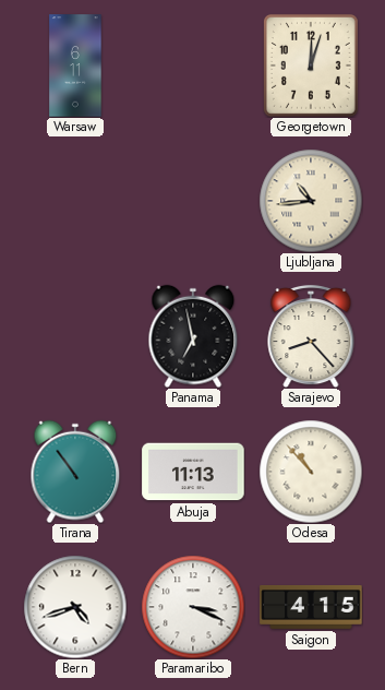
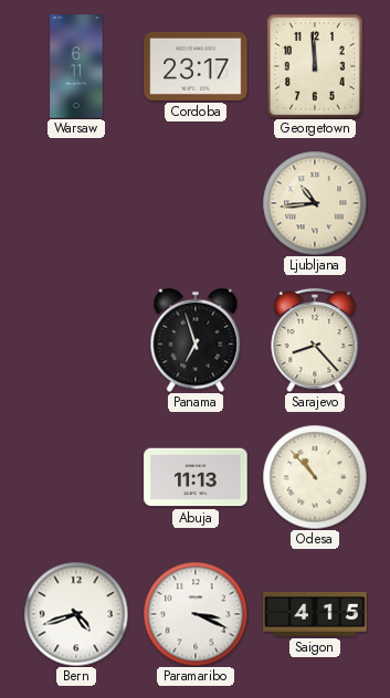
Cordoba: none -> 23:17 (196, 66)
Georgetown: 12:03 -> 11:59 (315, 66)
Panama: 6:58 -> 6:57 (196, 340)
Tirana: 10:54 -> none (75, 472)
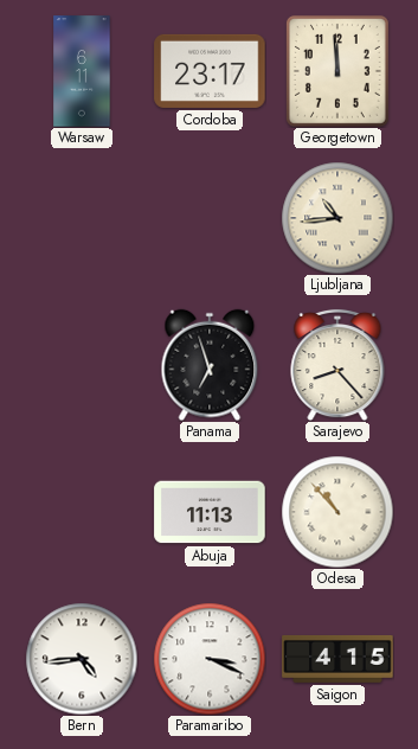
Bern: 4:42 -> 4:44 (82, 659)
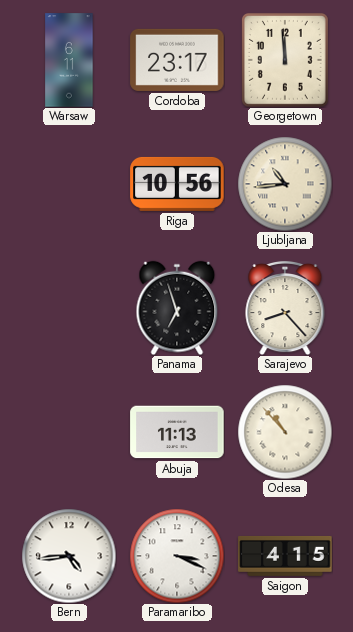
Riga: none -> 10:56 (177, 184)
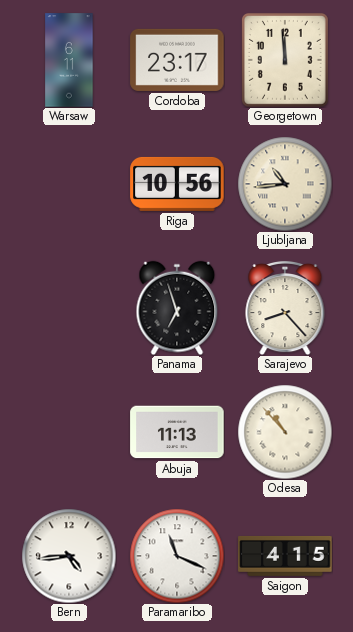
Paramaribo: 3:19 -> 11:19 (177, 556)
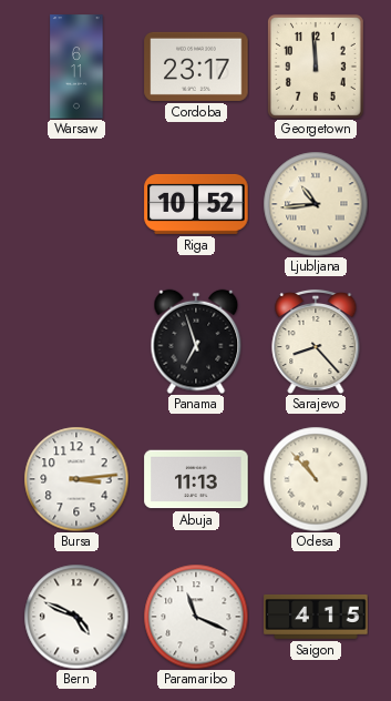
Riga: 10:56 -> 10:52 (196, 204)
Bursa: none -> 3:14 (76, 479)
Bern: 4:44 -> 4:49 (76, 617)
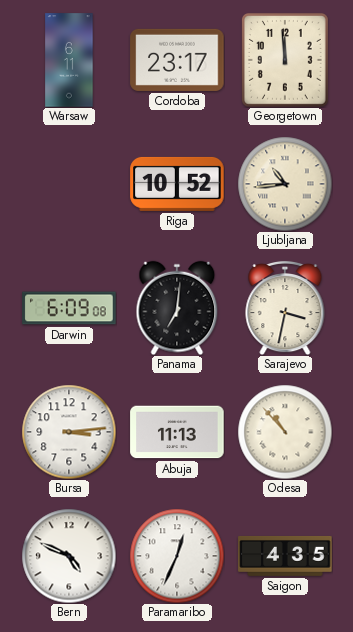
Darwin: none -> 6:09 (69, 308)
Panama: 6:57 -> 7:01 (177, 308)
Sarajevo: 8:23 -> 3:32 (285, 308)
Paramaribo: 11:19 -> 12:34 (177, 556)
Saigon: 4:15 -> 4:35 (285, 556)
